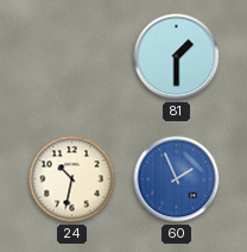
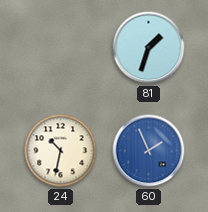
81: 1:30 -> 1:33 (149, 48)
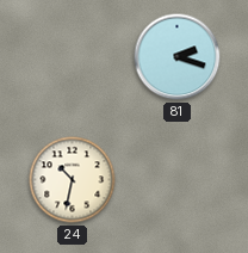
81: 1:33 -> 2:18 (178, 57)
60: 1:56 -> none (149, 151)
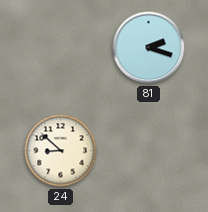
24: 10:32 -> 8:52 (61, 151)
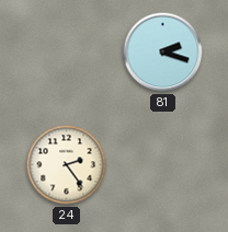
24: 8:52 -> 2:24 (67, 165)
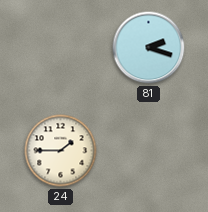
24: 2:24 -> 1:45 (61, 151)
